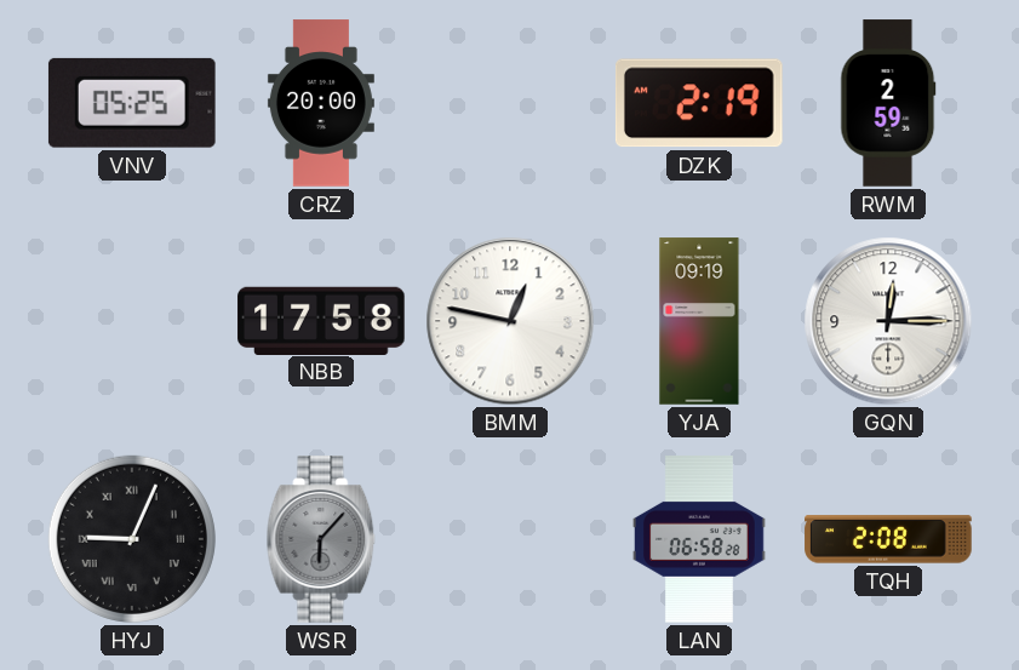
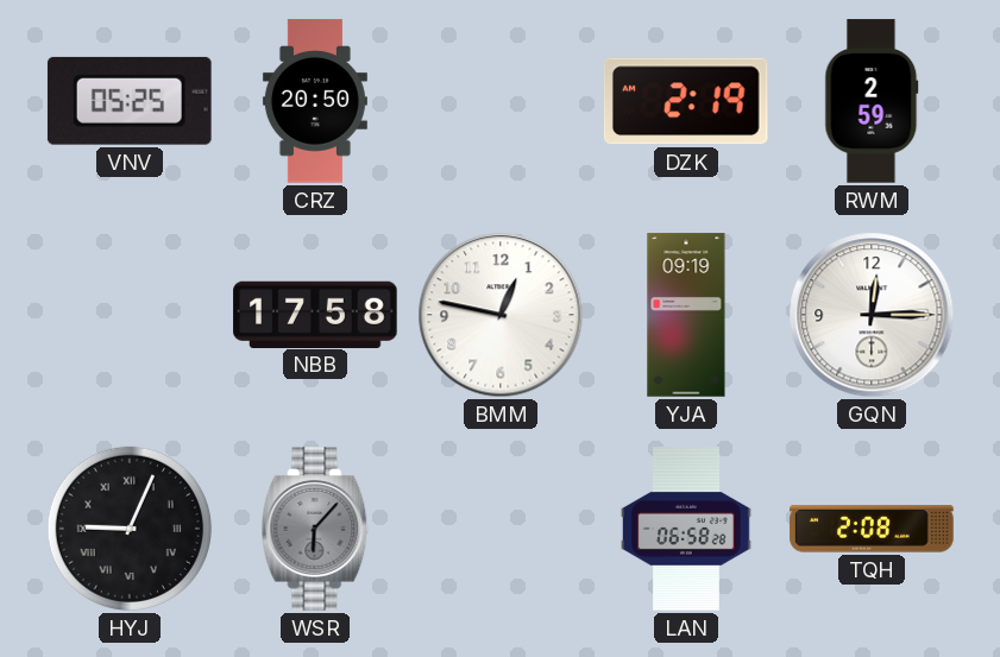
CRZ: 20:00 -> 20:50 (315, 101)
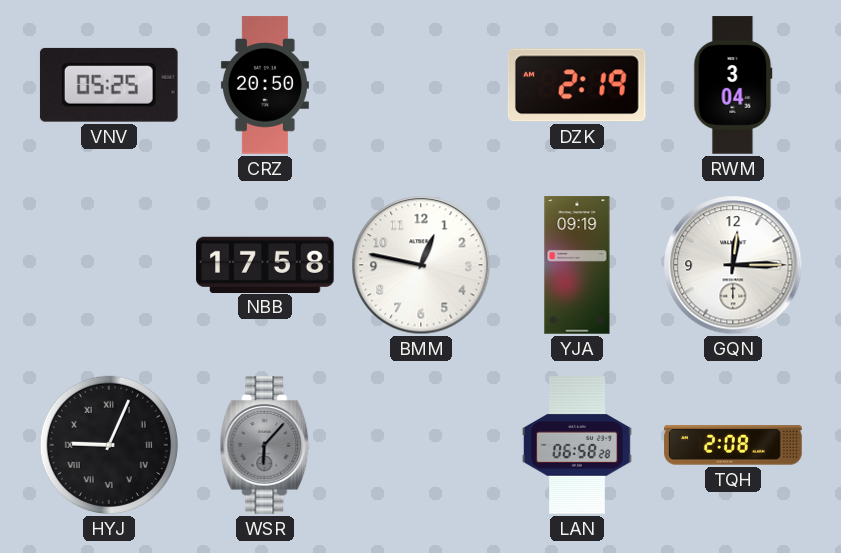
RWM: 2:59 -> 3:04 (733, 85)
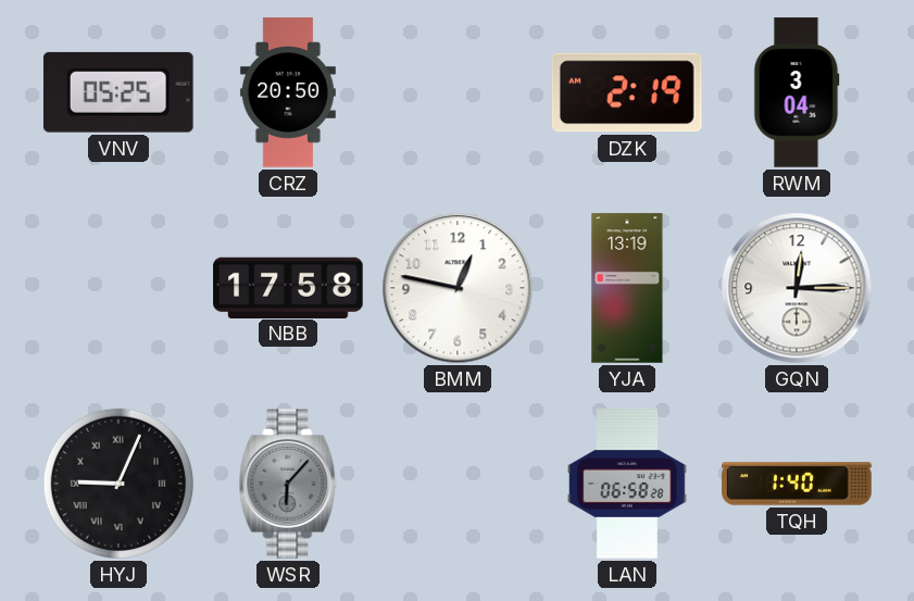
YJA: 09:19 -> 13:19 (627, 288)
TQH: 2:08 -> 1:40 (797, 484)
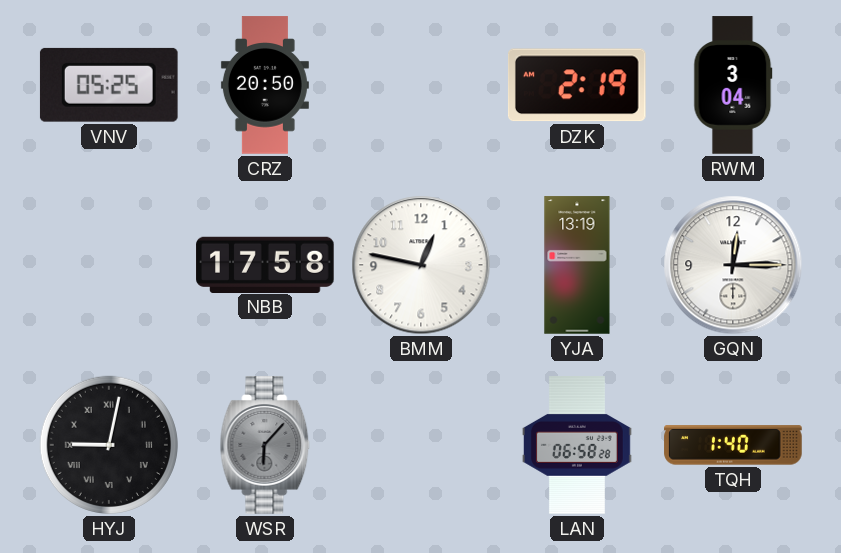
HYJ: 9:04 -> 9:02 (109, 445)
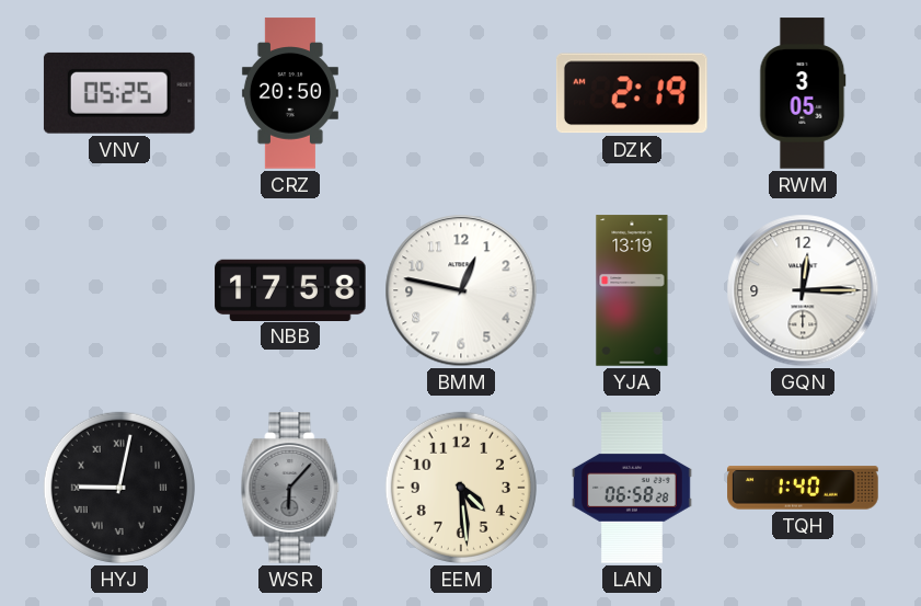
RWM: 3:04 -> 3:05 (803, 93)
EEM: none -> 4:29 (461, 488)
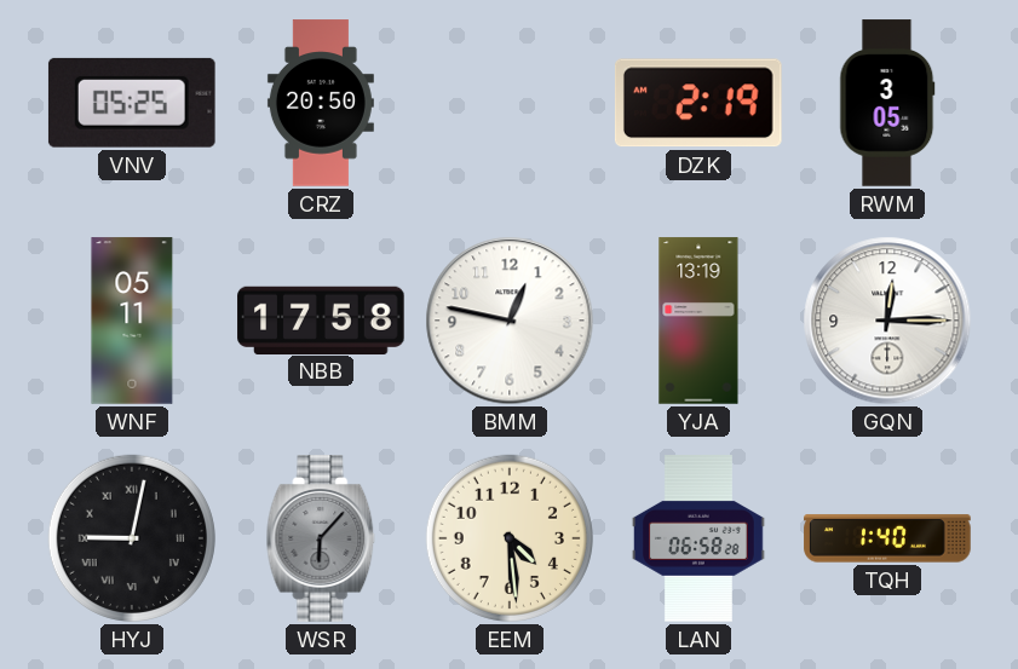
WNF: none -> 05:11 (132, 321)
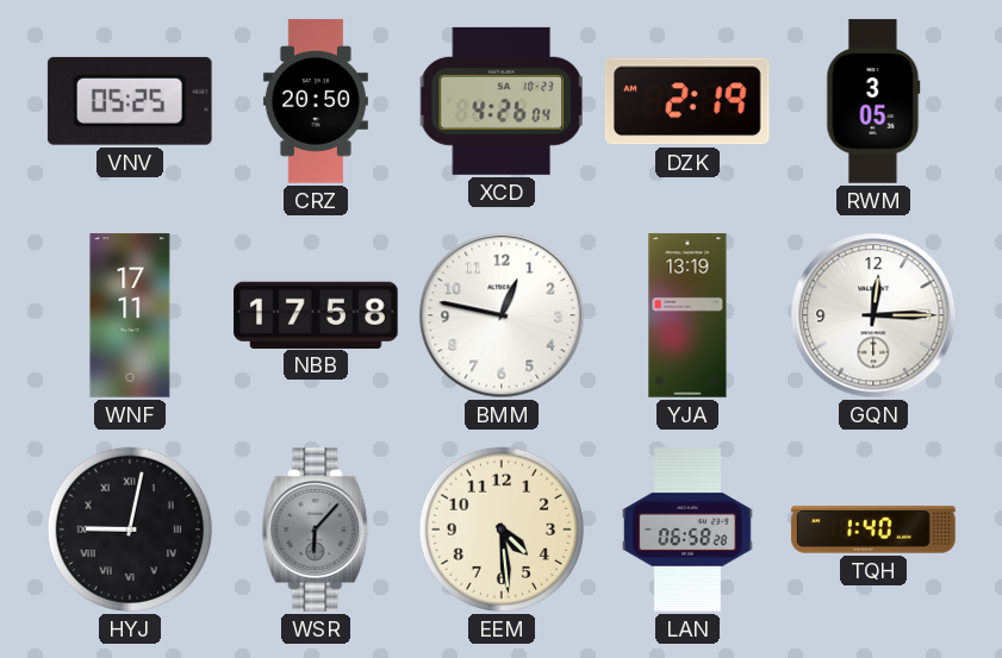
XCD: none -> 4:26 (502, 101)
WNF: 05:11 -> 17:11 (130, 315)
